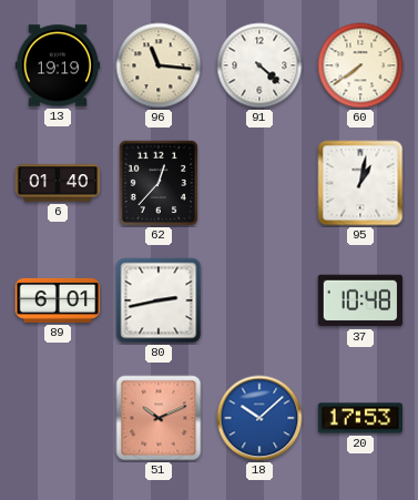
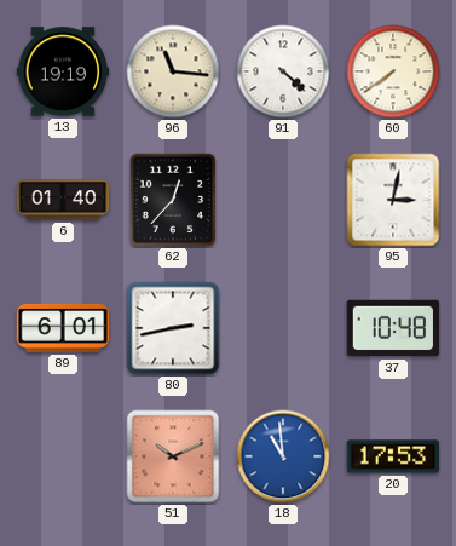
95: 1:02 -> 3:02 (393, 200)
18: 10:08 -> 10:59 (283, 456)
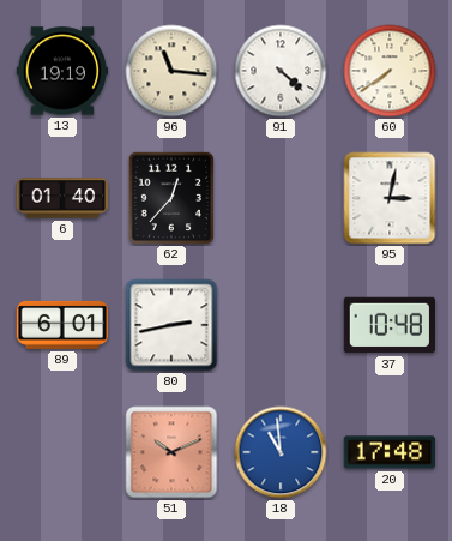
20: 17:53 -> 17:48 (388, 452)
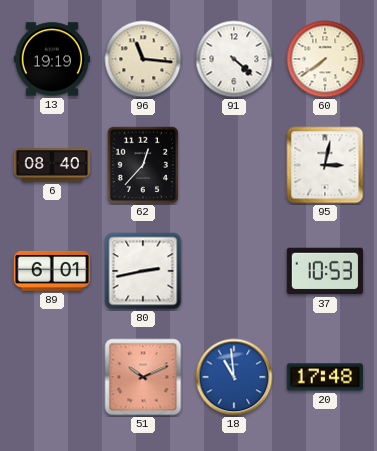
6: 01:40 -> 08:40 (52, 165)
37: 10:48 -> 10:53 (324, 271)
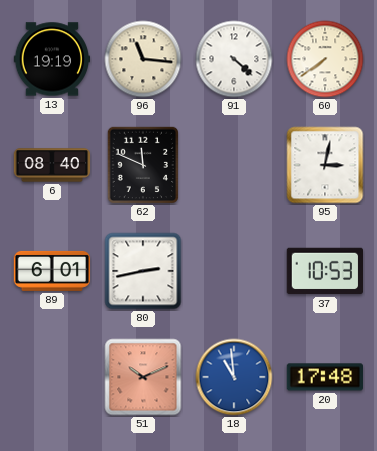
62: 12:37 -> 11:49 (142, 165)
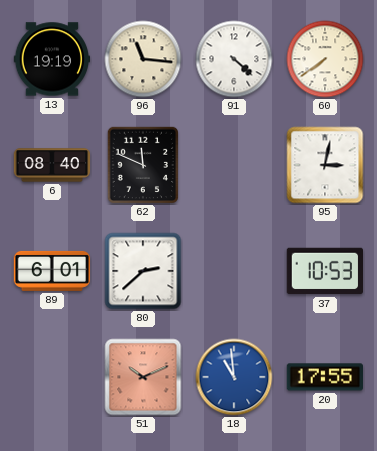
80: 2:43 -> 2:38 (143, 271)
20: 17:48 -> 17:55 (324, 377)
